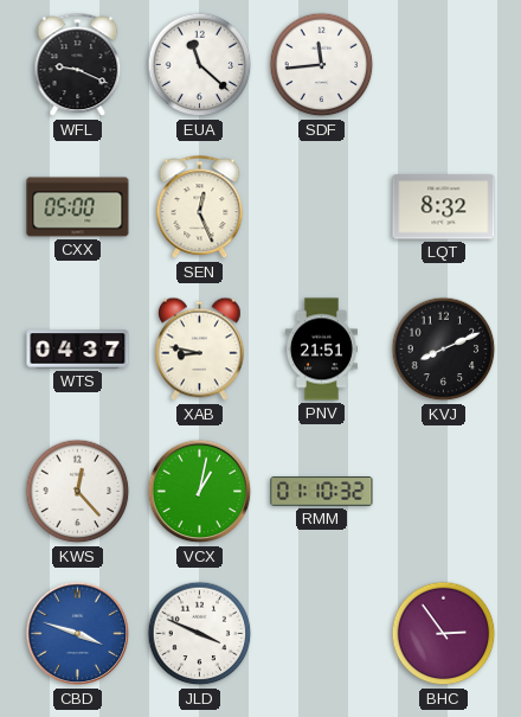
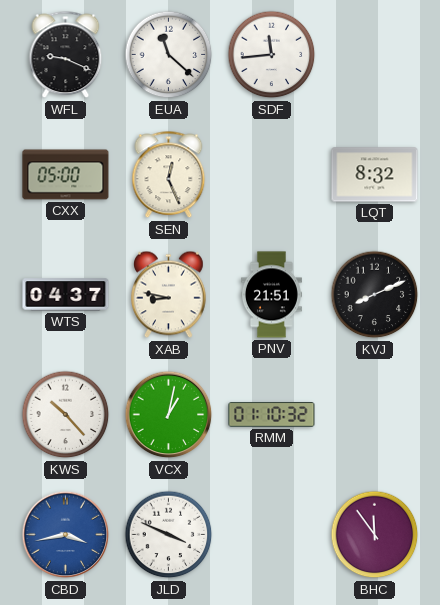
KWS: 12:23 -> 10:23 (66, 415)
CBD: 3:48 -> 3:43 (66, 535)
BHC: 2:54 -> 11:54 (375, 535)
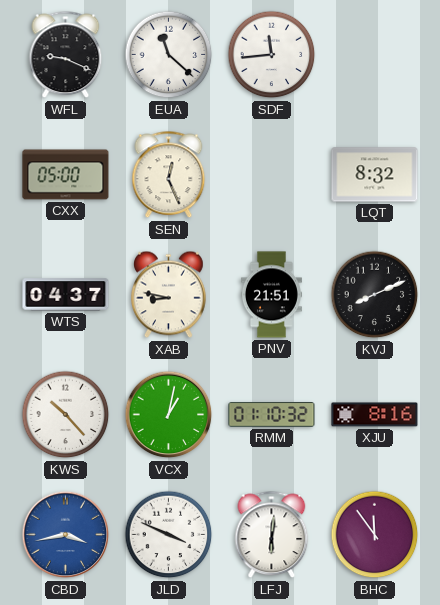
XJU: none -> 8:16 (375, 415)
LFJ: none -> 6:01 (272, 535)
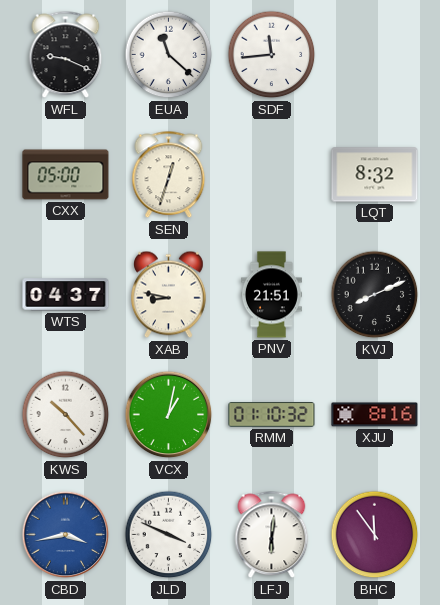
SEN: 12:26 -> 12:33 (169, 175)
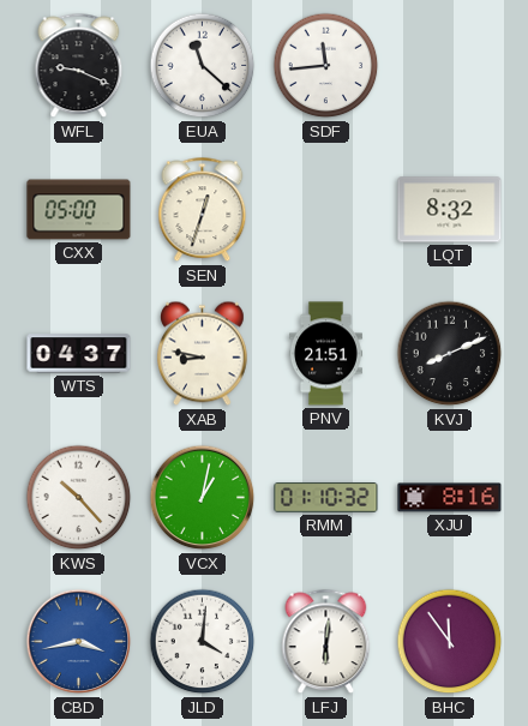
JLD: 3:49 -> 4:01 (203, 642)
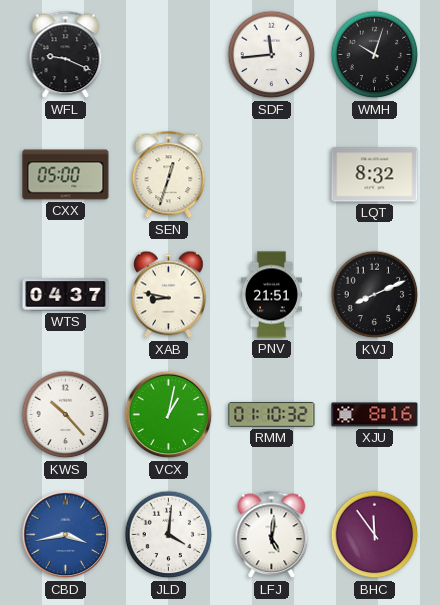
EUA: 11:22 -> none (203, 66)
WMH: none -> 10:03 (375, 55)
LFJ: 6:01 -> 5:01 (272, 535)
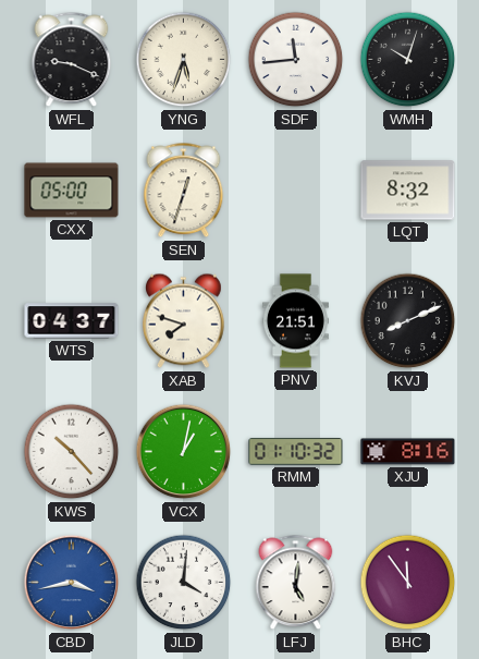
YNG: none -> 5:33 (184, 60)
XAB: 8:47 -> 7:48 (184, 321)
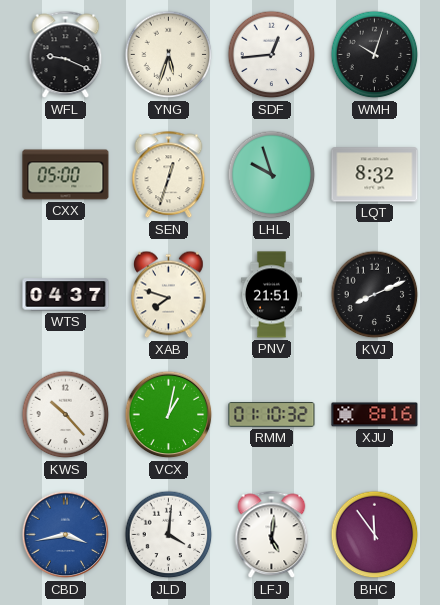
SDF: 11:44 -> 12:44 (272, 55)
LHL: none -> 9:57 (272, 175)
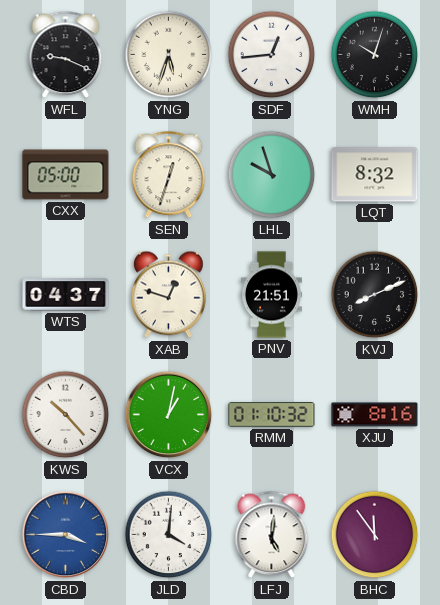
XAB: 7:48 -> 12:48 (169, 295)
CBD: 3:43 -> 3:45 (66, 535)
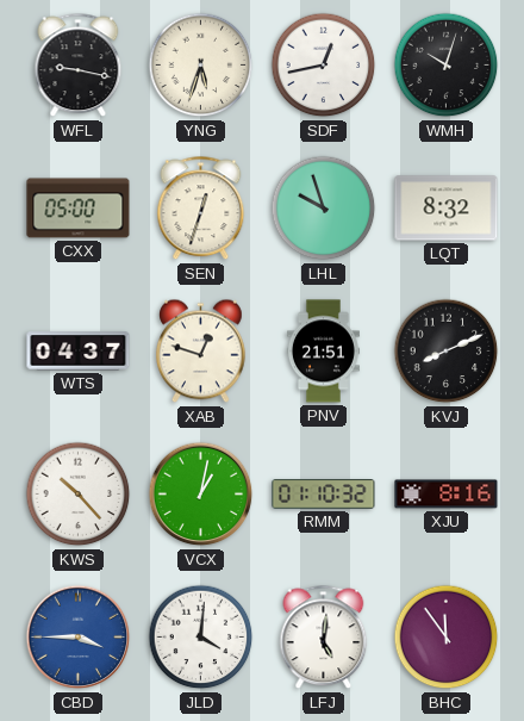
WFL: 9:19 -> 9:17 (79, 66)
SDF: 12:44 -> 12:43 (324, 66)
